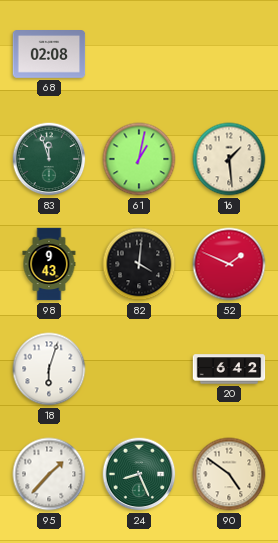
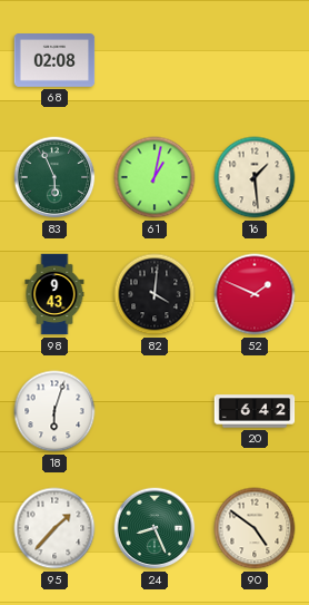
83: 11:57 -> 5:56 (54, 177)
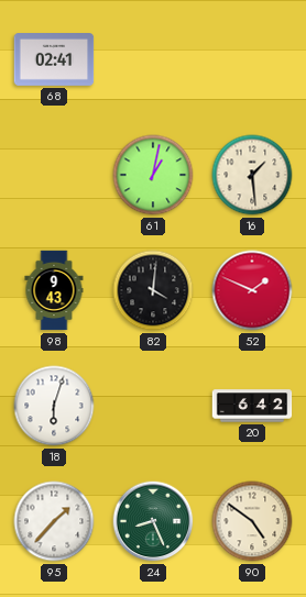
68: 02:08 -> 02:41 (54, 59)
83: 5:56 -> none (54, 177)
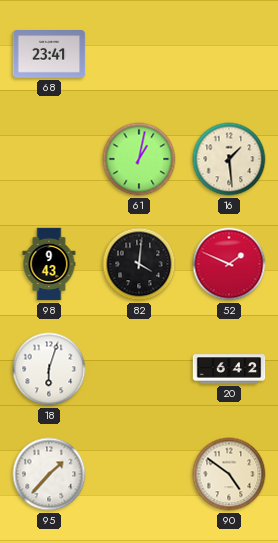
68: 02:41 -> 23:41 (49, 54)
24: 8:26 -> none (153, 521)
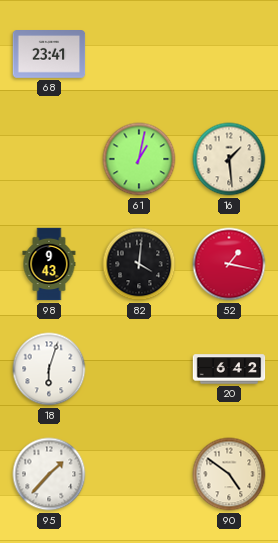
52: 1:49 -> 1:17 (229, 264)
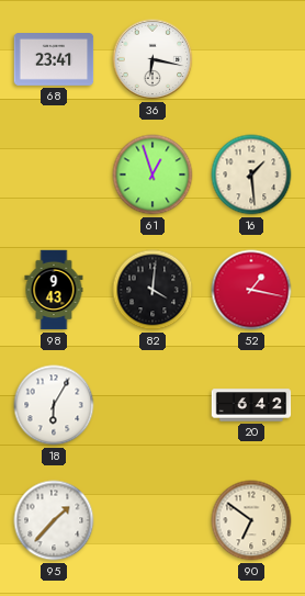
36: none -> 6:17 (152, 59)
61: 1:02 -> 12:57 (152, 175)
18: 6:03 -> 6:05 (54, 405)
90: 4:51 -> 6:51 (251, 520)
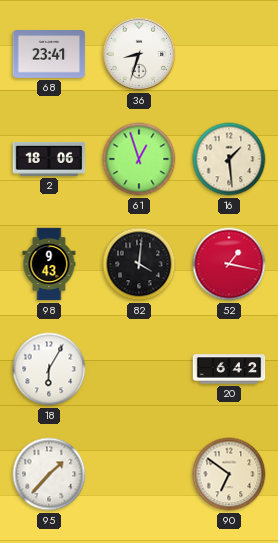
36: 6:17 -> 8:33 (139, 54)
2: none -> 18:06 (49, 159)
